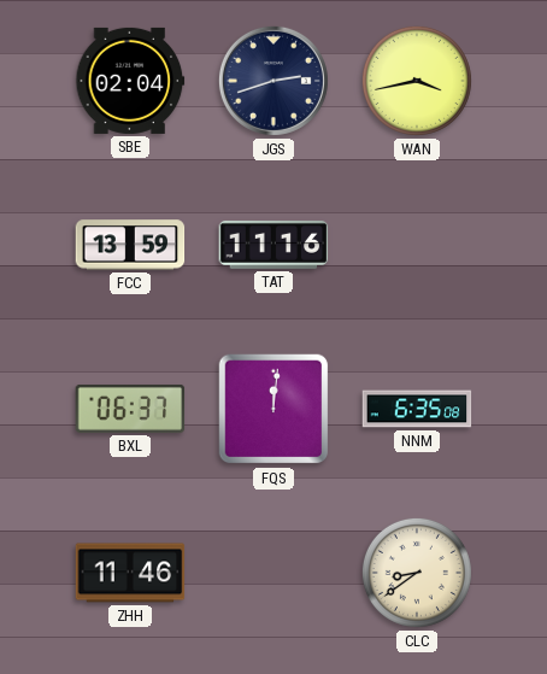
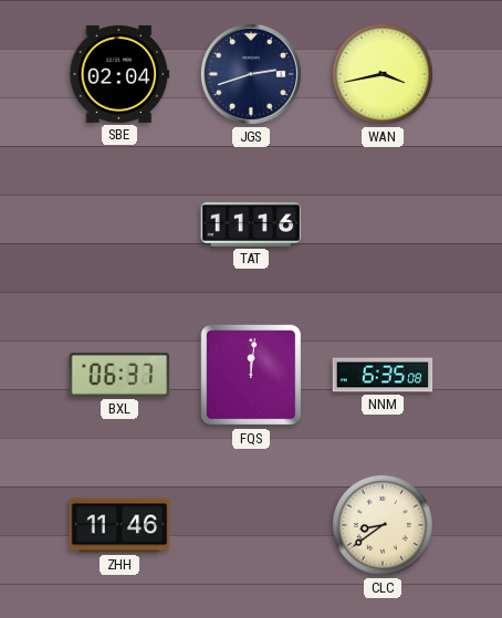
FCC: 13:59 -> none (130, 245)
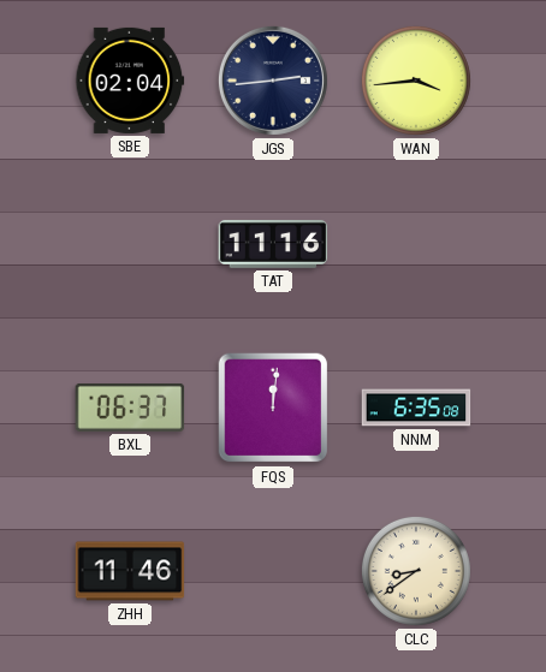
JGS: 2:42 -> 2:44 (273, 81)
WAN: 3:43 -> 3:44 (416, 81)
